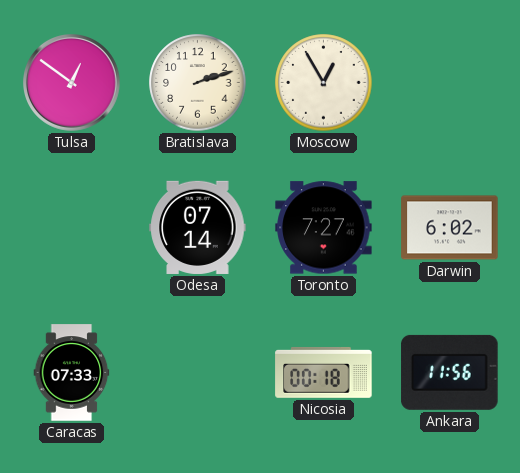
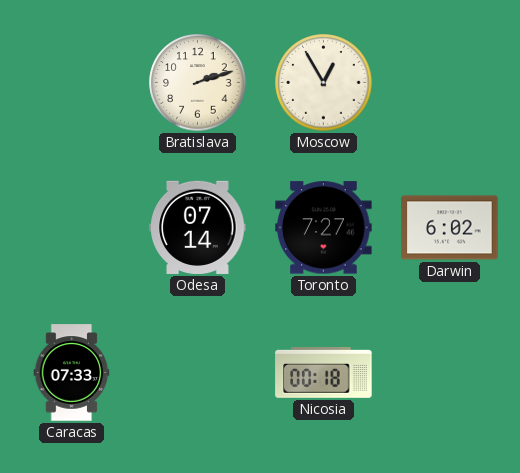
Tulsa: 12:51 -> none (72, 83)
Ankara: 11:56 -> none (450, 372)
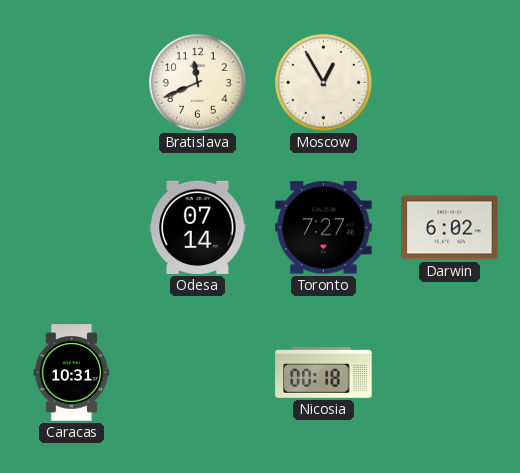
Bratislava: 2:12 -> 11:41 (198, 83)
Caracas: 07:33 -> 10:31 (72, 373)
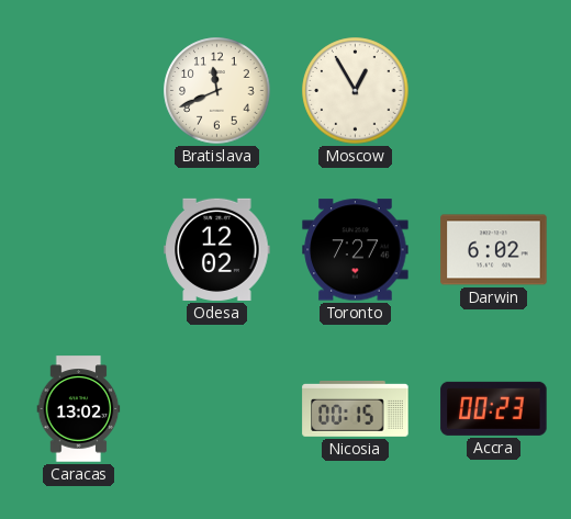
Odesa: 07:14 -> 12:02 (217, 249)
Caracas: 10:31 -> 13:02 (79, 409)
Nicosia: 00:18 -> 00:15 (356, 408)
Accra: none -> 00:23 (494, 408)
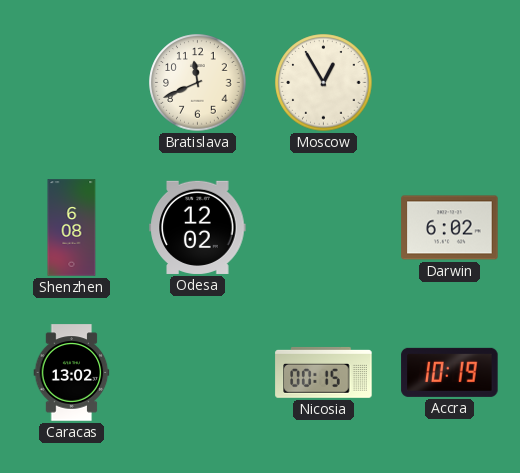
Shenzhen: none -> 6:08 (72, 228)
Toronto: 7:27 -> none (356, 250)
Accra: 00:23 -> 10:19 (450, 372)
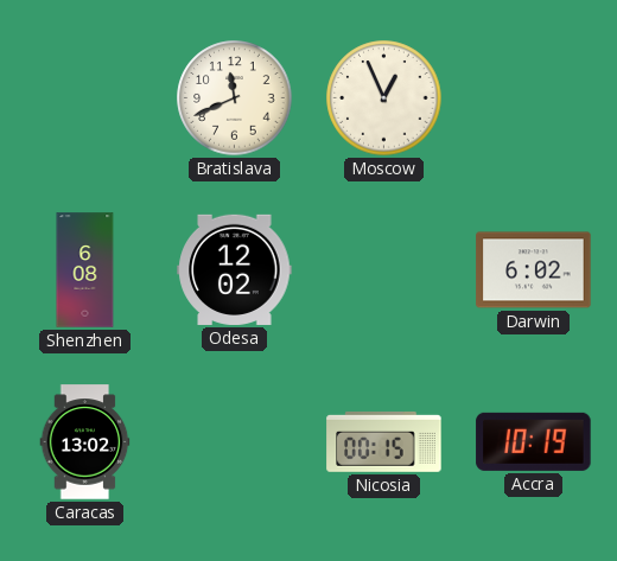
Moscow: 12:55 -> 12:56 (384, 98)
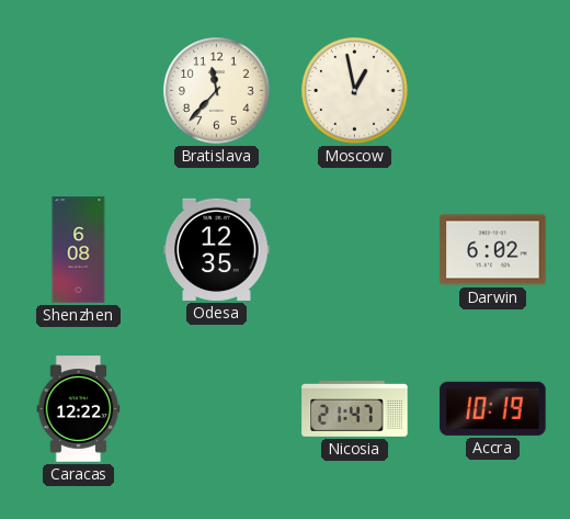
Bratislava: 11:41 -> 11:37 (217, 91)
Moscow: 12:56 -> 12:58 (355, 91)
Odesa: 12:02 -> 12:35 (217, 249)
Caracas: 13:02 -> 12:22 (79, 409)
Nicosia: 00:15 -> 21:47 (355, 408)
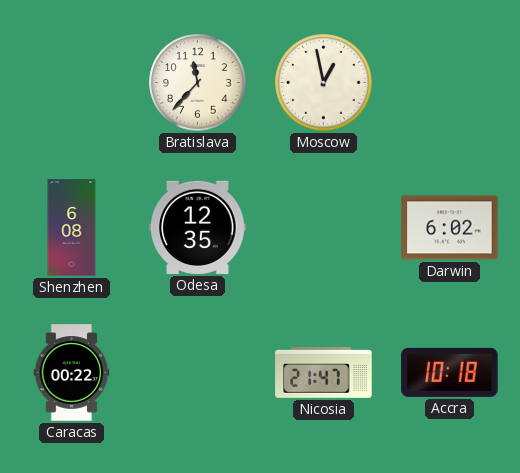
Caracas: 12:22 -> 00:22 (72, 373)
Accra: 10:19 -> 10:18 (450, 372)
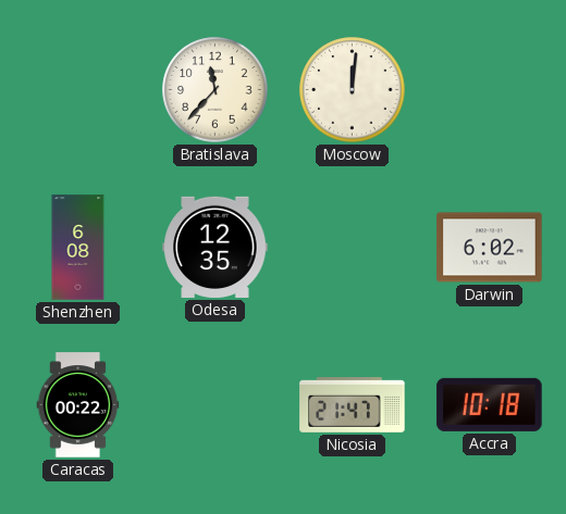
Moscow: 12:58 -> 12:01 (353, 90)
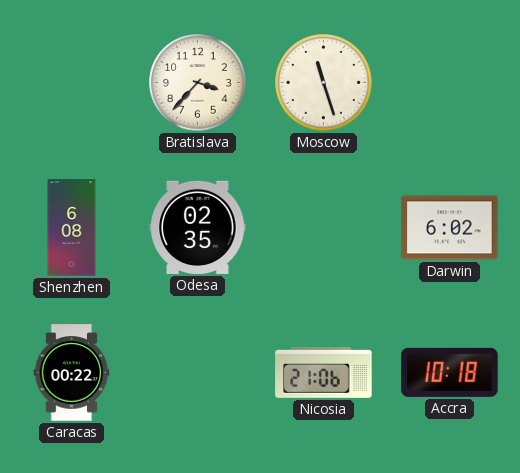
Bratislava: 11:37 -> 3:37 (198, 83)
Moscow: 12:01 -> 11:27 (324, 83)
Odesa: 12:35 -> 02:35 (198, 227)
Nicosia: 21:47 -> 21:06 (324, 372)
